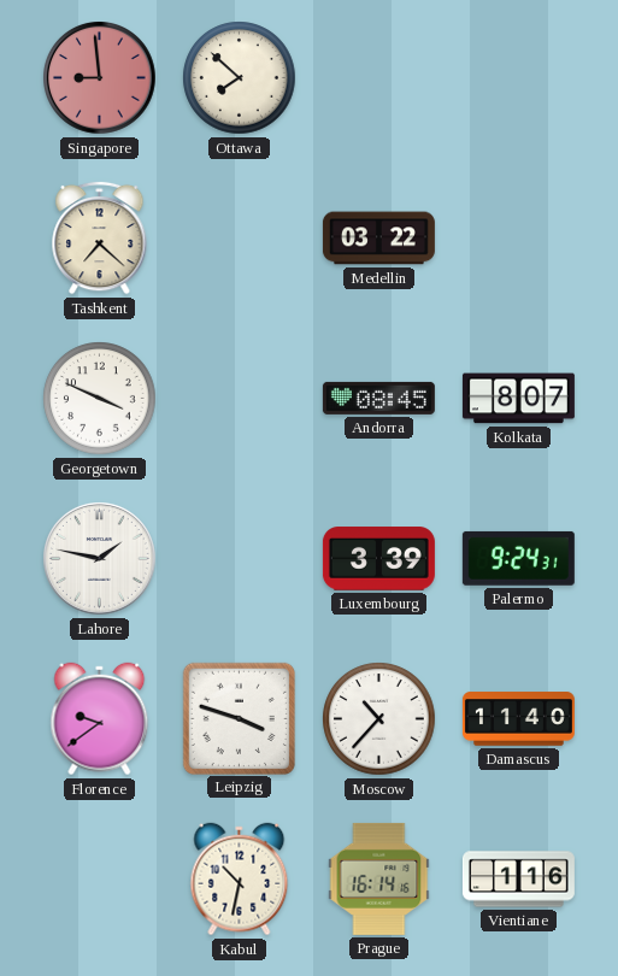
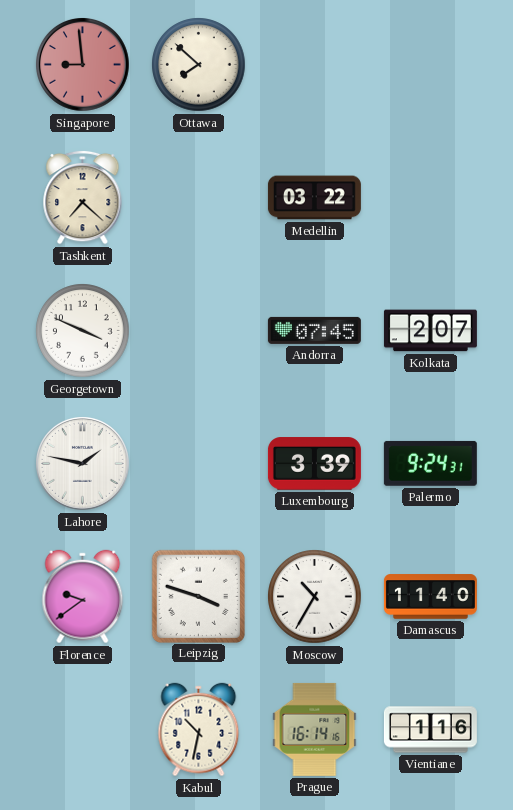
Andorra: 08:45 -> 07:45 (314, 330)
Kolkata: 8:07 -> 2:07 (430, 331)
Moscow: 10:37 -> 10:35 (315, 597)
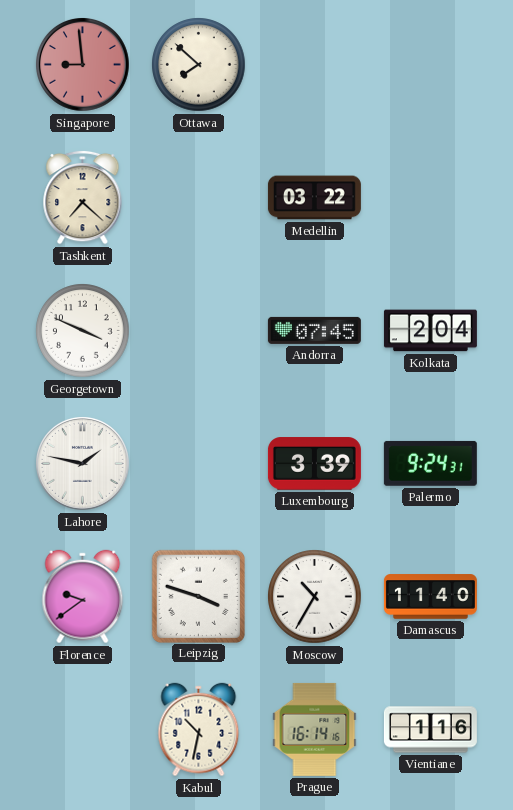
Kolkata: 2:07 -> 2:04 (430, 331)
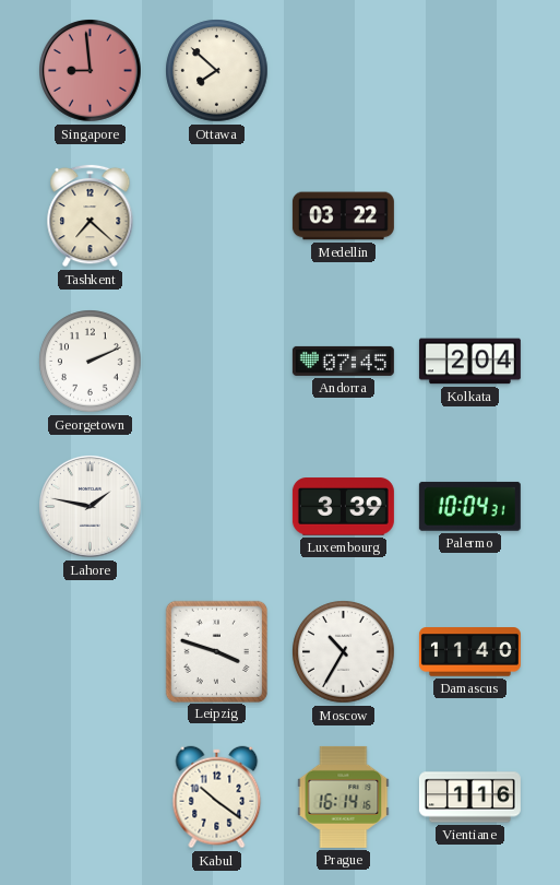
Georgetown: 3:49 -> 2:11 (91, 362)
Palermo: 9:24 -> 10:04 (469, 506)
Florence: 9:39 -> none (83, 597)
Kabul: 10:32 -> 10:21 (217, 798)
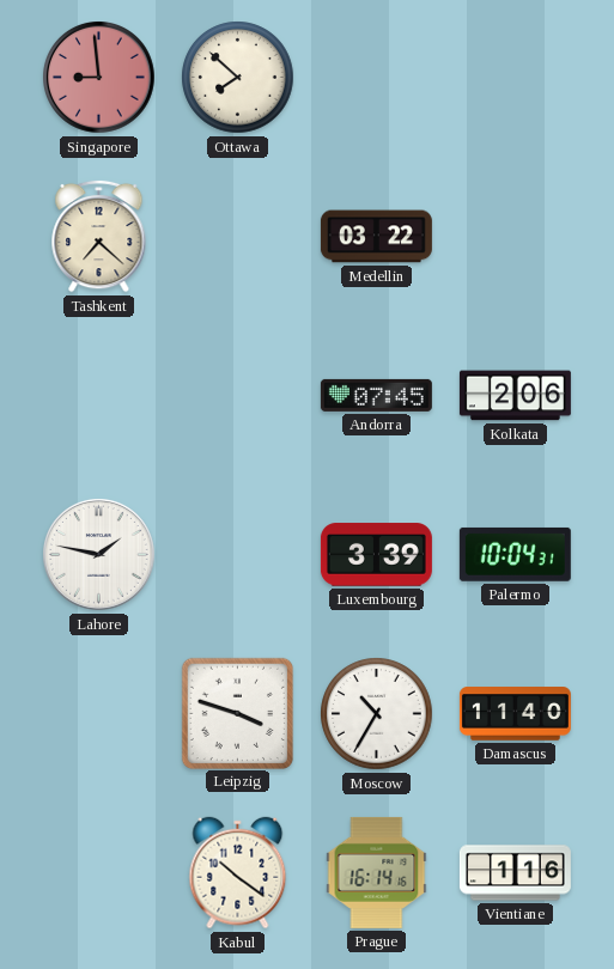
Georgetown: 2:11 -> none (91, 362)
Kolkata: 2:04 -> 2:06 (515, 396)
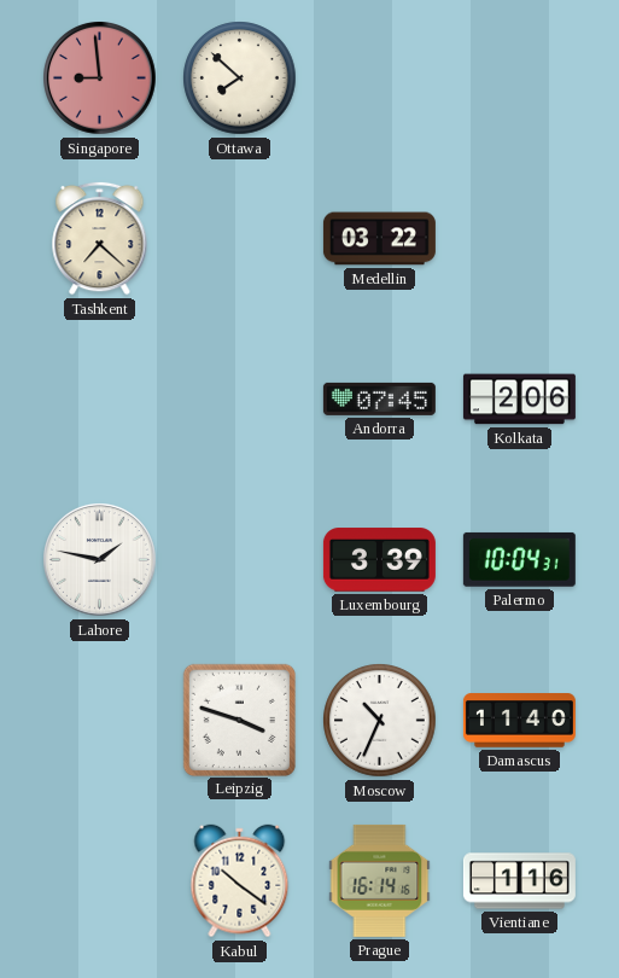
Moscow: 10:35 -> 10:34 (380, 721)
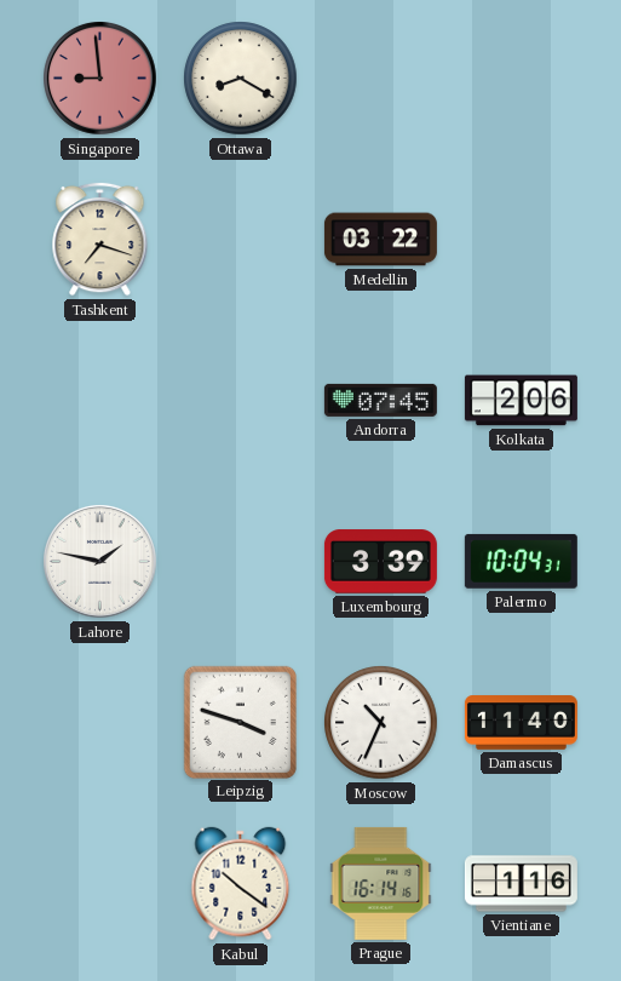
Ottawa: 7:52 -> 8:20 (241, 79)
Tashkent: 7:22 -> 7:18 (100, 239)
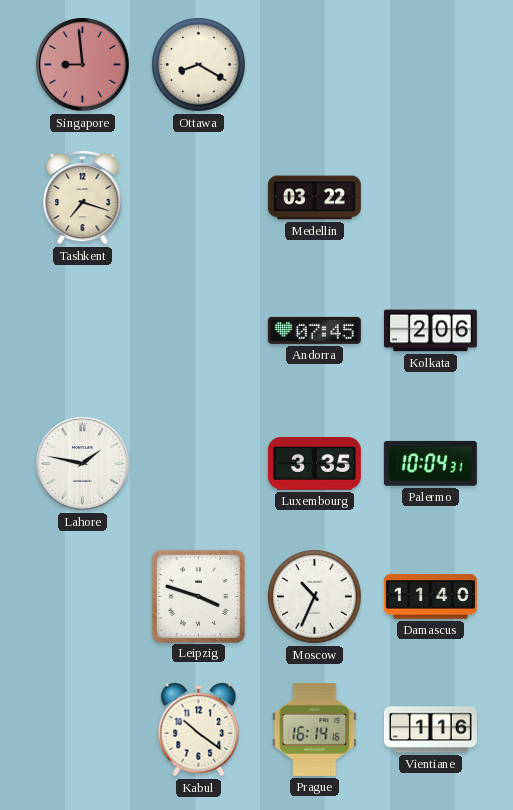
Luxembourg: 3:39 -> 3:35 (314, 464)
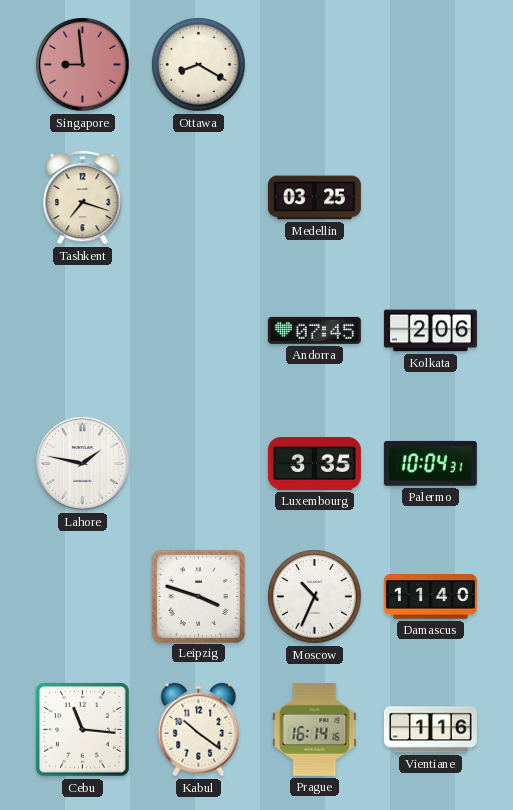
Medellin: 03:22 -> 03:25 (314, 198)
Cebu: none -> 11:16 (83, 730)
